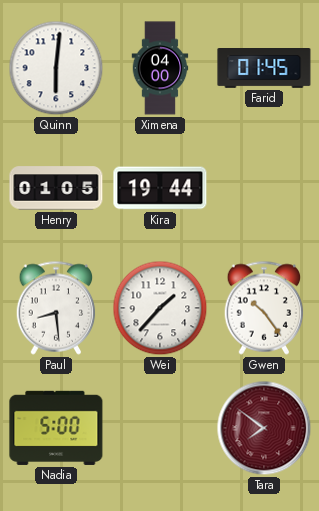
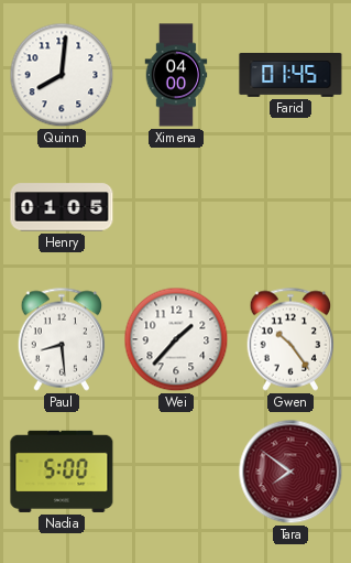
Quinn: 6:01 -> 8:01 (62, 75)
Kira: 19:44 -> none (160, 188)
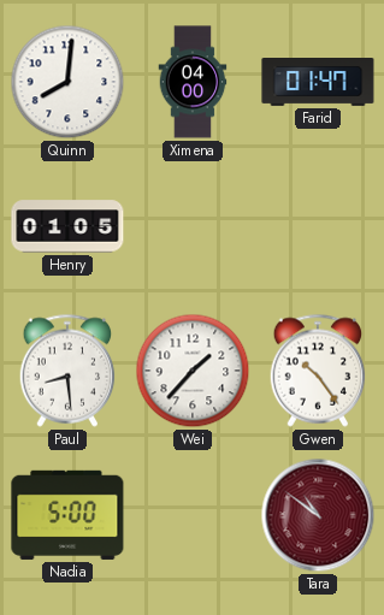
Farid: 01:45 -> 01:47 (318, 83)
Tara: 7:51 -> 10:51 (318, 515)
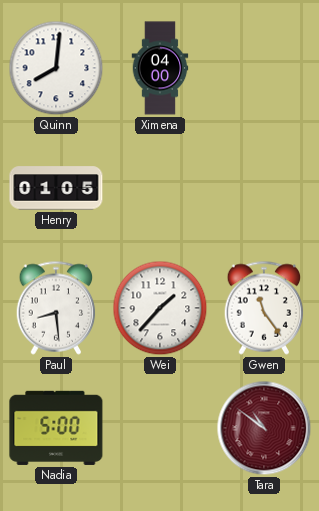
Farid: 01:47 -> none (318, 83)
Gwen: 10:24 -> 11:24 (264, 308)
